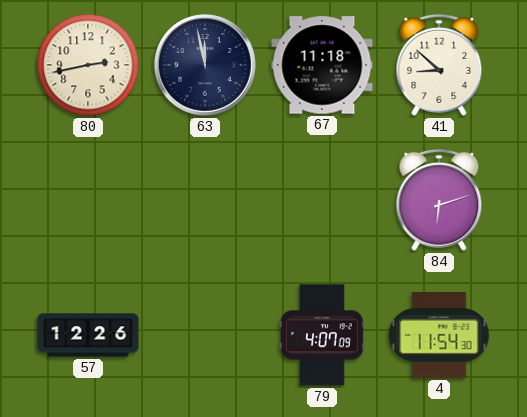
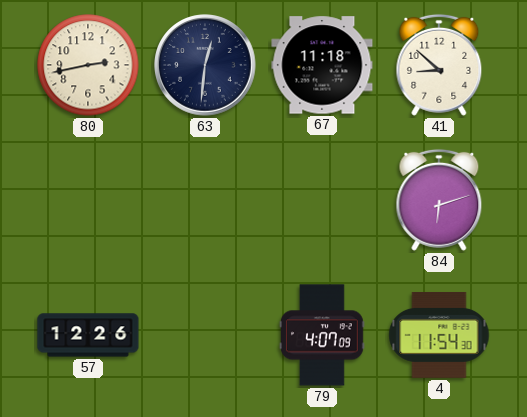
63: 11:58 -> 12:31 (205, 65)
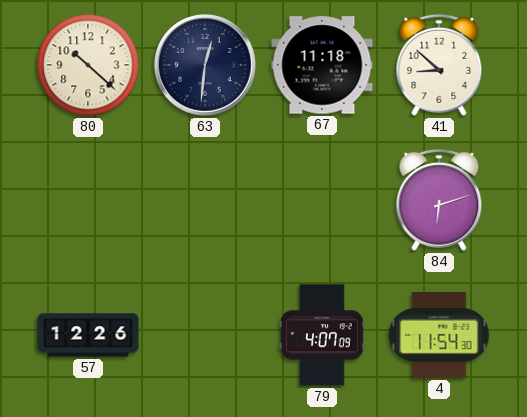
80: 2:43 -> 10:22 (88, 65)
